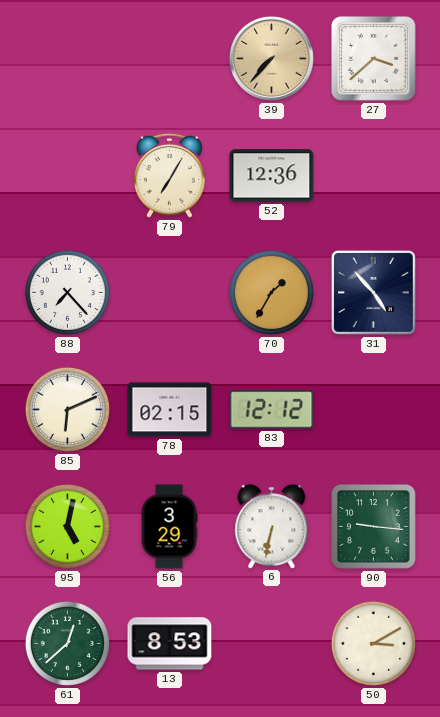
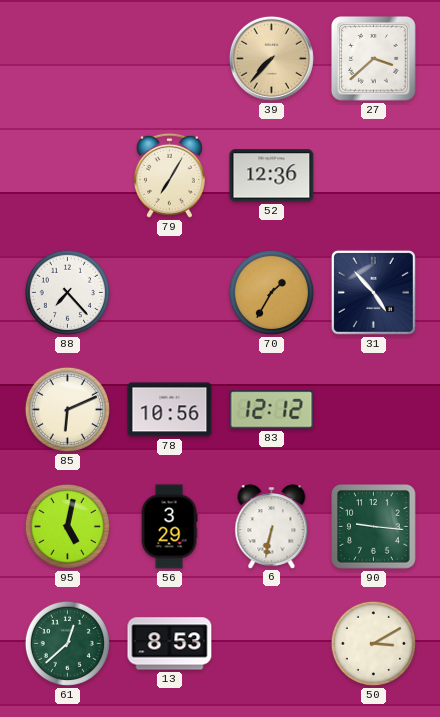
78: 02:15 -> 10:56 (170, 410)
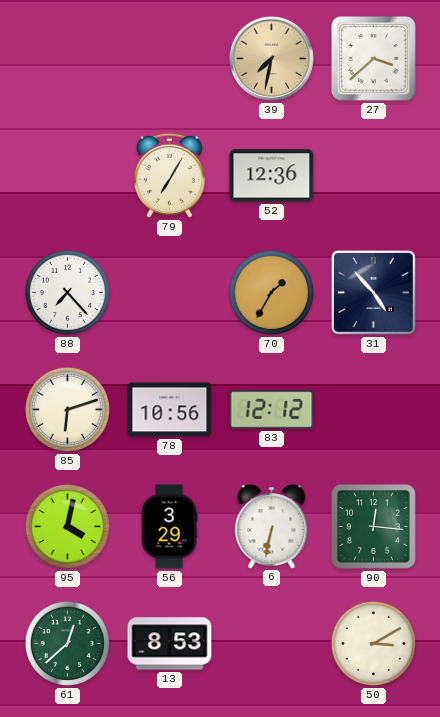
39: 7:37 -> 7:32 (271, 58)
85: 6:11 -> 6:12 (67, 409)
95: 5:02 -> 4:02 (67, 526)
90: 9:16 -> 12:16 (374, 527)
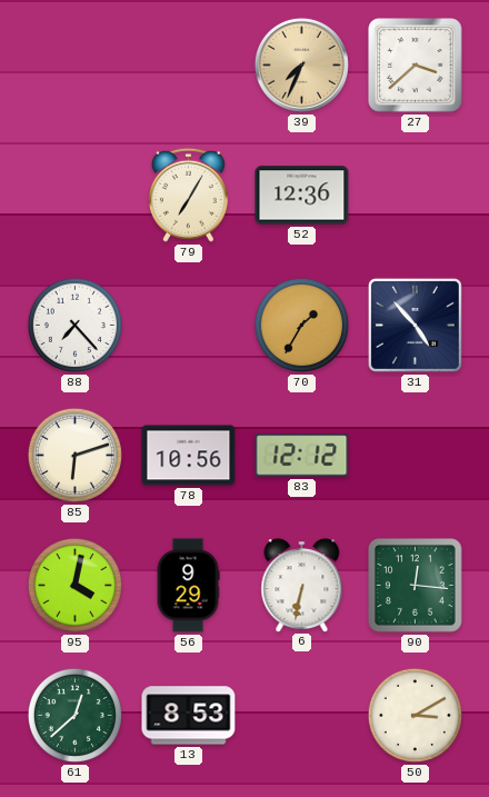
39: 7:32 -> 7:34 (301, 64)
56: 3:29 -> 9:29 (188, 586)
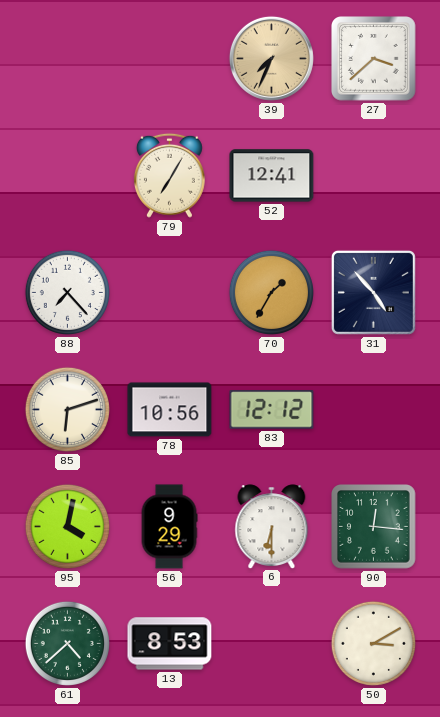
52: 12:36 -> 12:41 (272, 176)
6: 6:32 -> 6:30 (272, 526)
61: 12:38 -> 4:38 (67, 643)
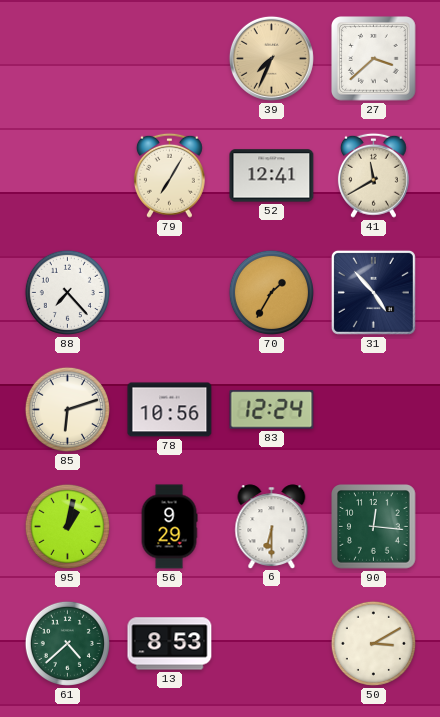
41: none -> 11:40 (373, 175)
83: 12:12 -> 12:24 (272, 410)
95: 4:02 -> 1:02 (67, 526)
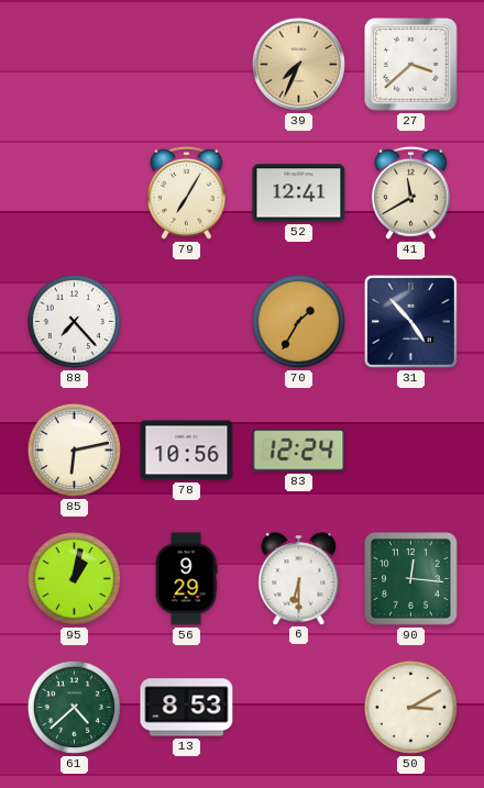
85: 6:12 -> 6:13 (74, 450)
